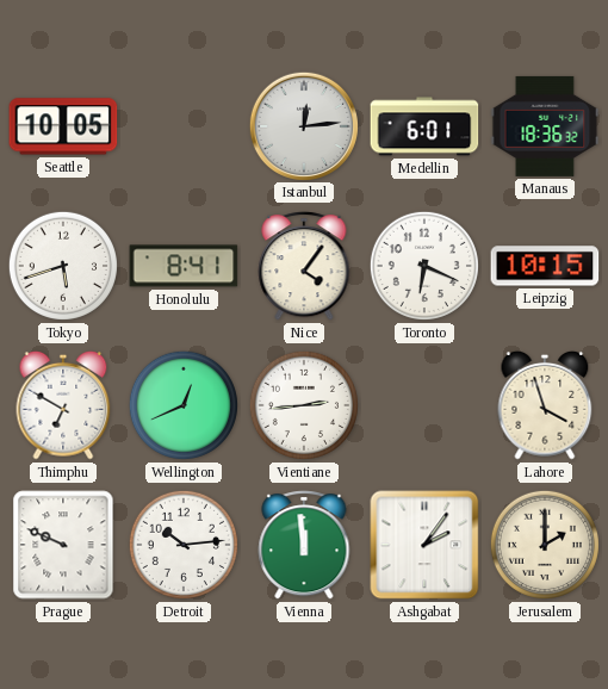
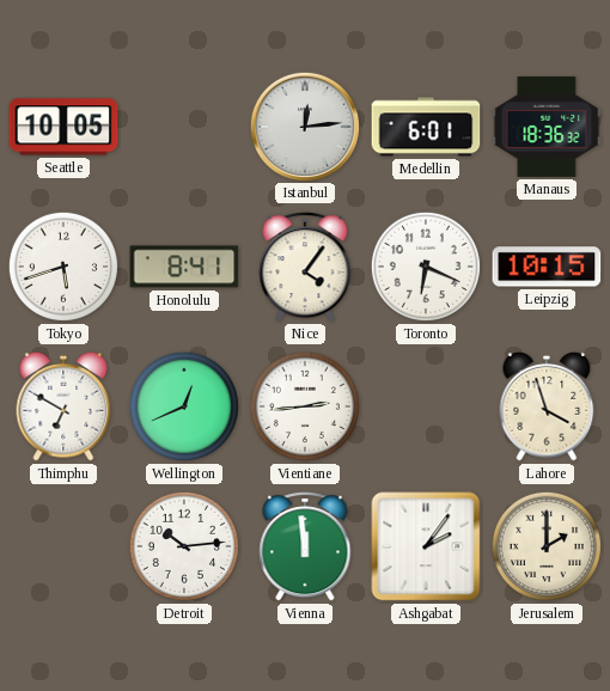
Prague: 9:49 -> none (63, 545)
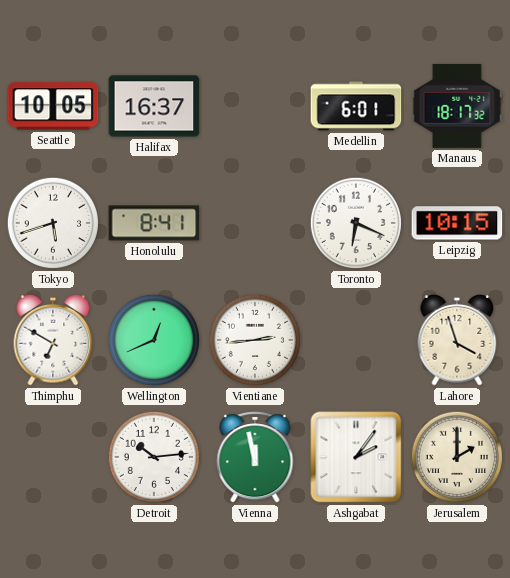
Halifax: none -> 16:37 (154, 106)
Istanbul: 12:14 -> none (304, 126)
Manaus: 18:36 -> 18:17 (457, 106)
Nice: 4:06 -> none (305, 267)
Vienna: 11:59 -> 11:58 (255, 457)
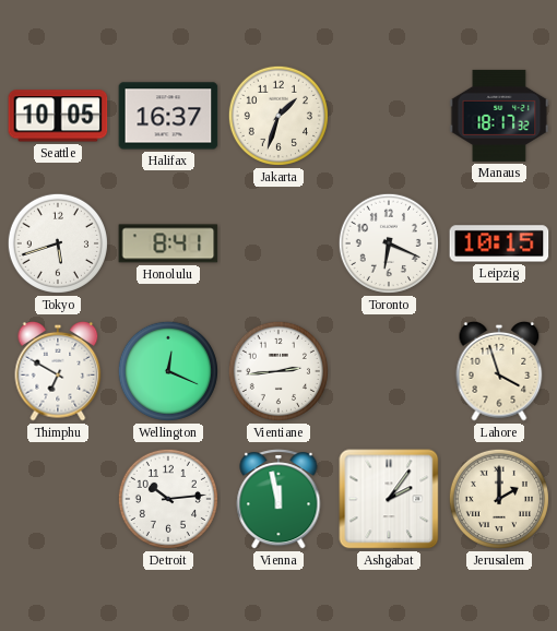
Jakarta: none -> 1:33 (278, 116)
Medellin: 6:01 -> none (356, 106)
Wellington: 12:41 -> 12:19 (168, 371)
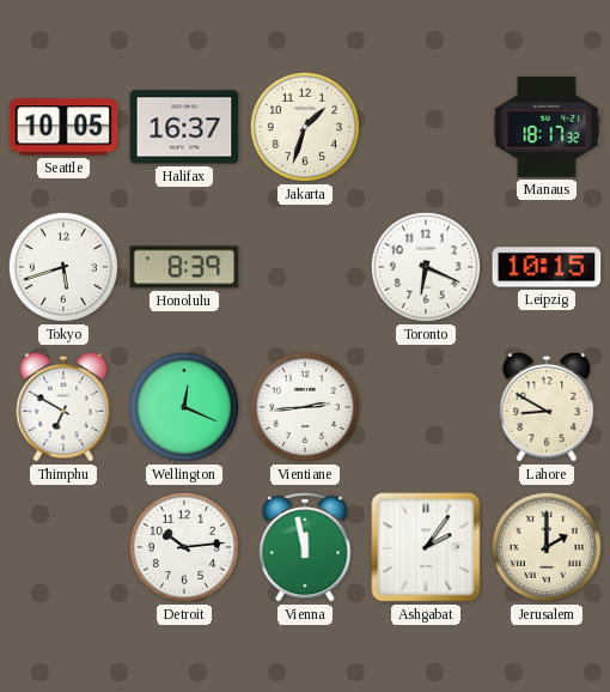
Honolulu: 8:41 -> 8:39 (184, 267)
Lahore: 3:57 -> 8:50 (547, 407)
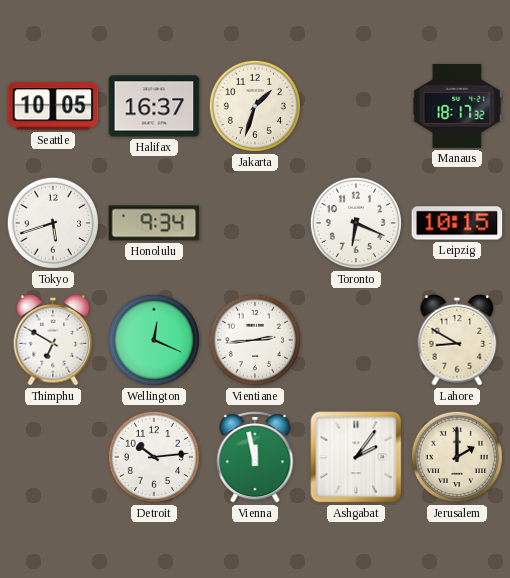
Honolulu: 8:39 -> 9:34 (154, 223)
